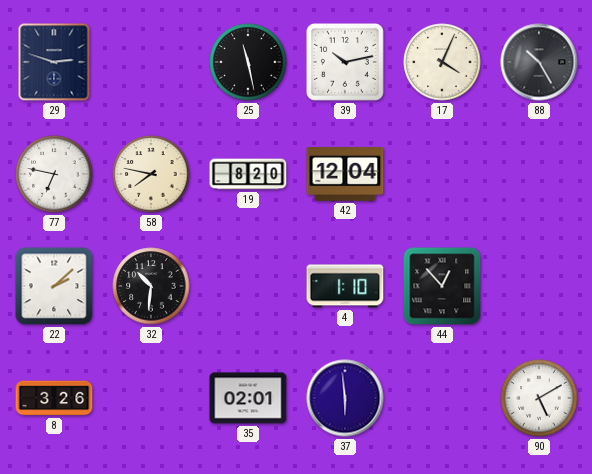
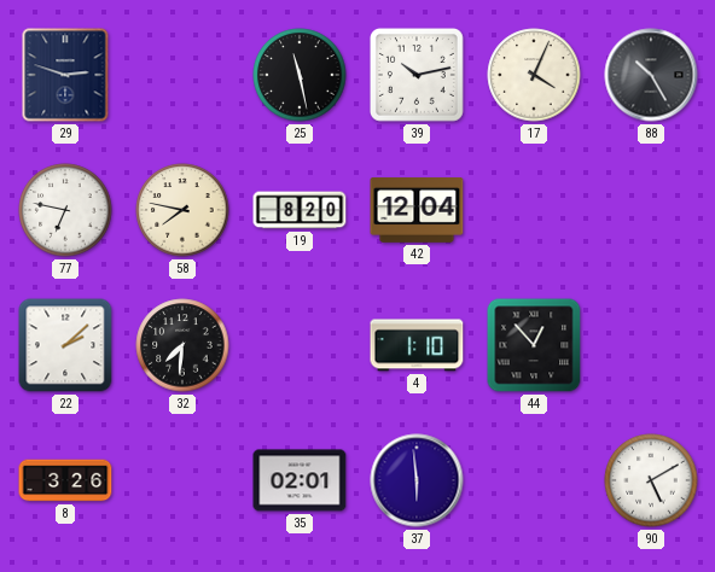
32: 10:31 -> 7:31 (182, 345)
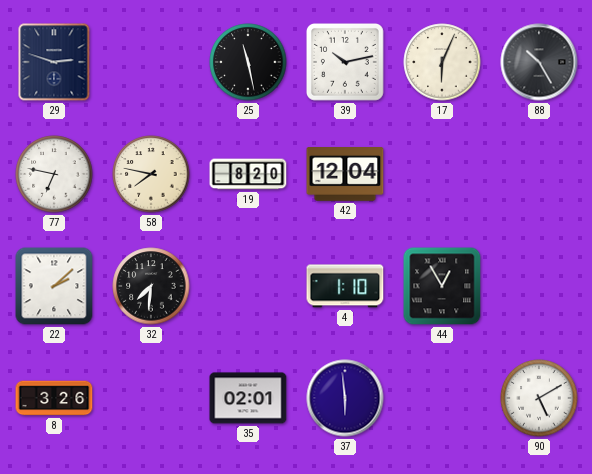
17: 4:04 -> 6:04 (442, 62)
44: 12:53 -> 12:55 (442, 286)
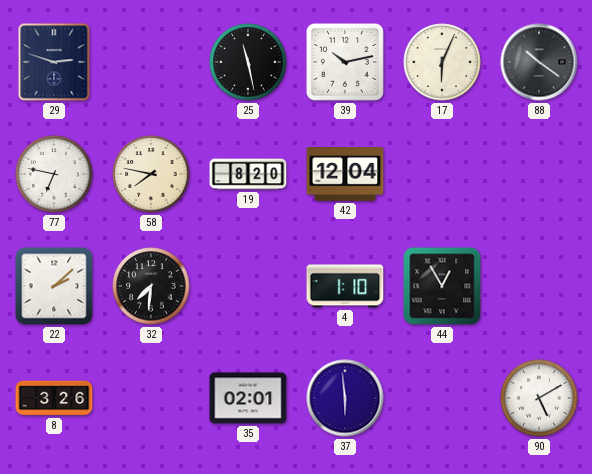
88: 10:25 -> 10:21 (539, 62)
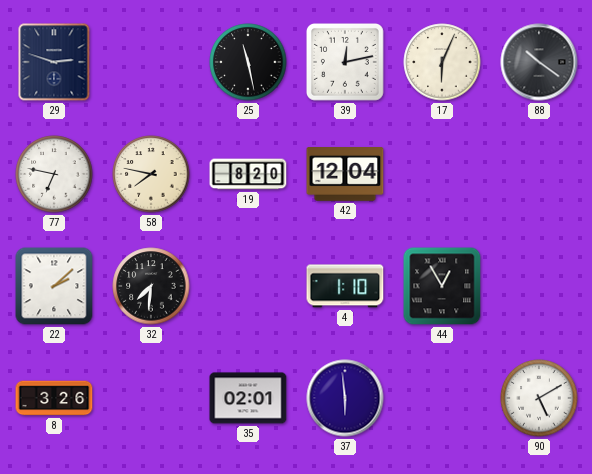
39: 10:13 -> 12:13 (345, 62)
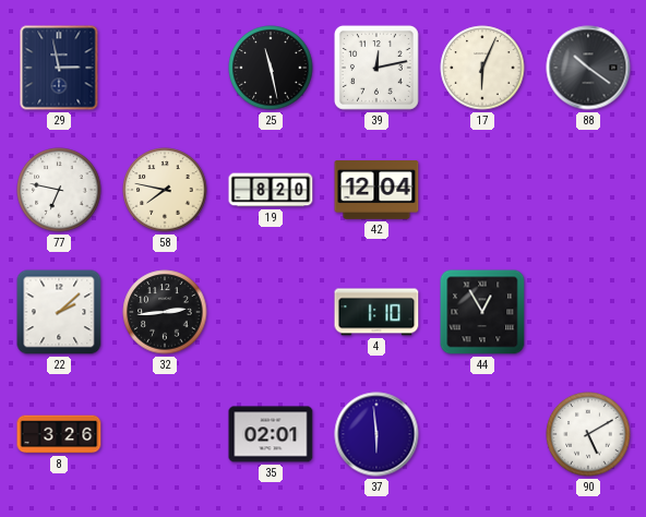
29: 2:48 -> 2:58 (59, 68)
32: 7:31 -> 2:44 (165, 312)
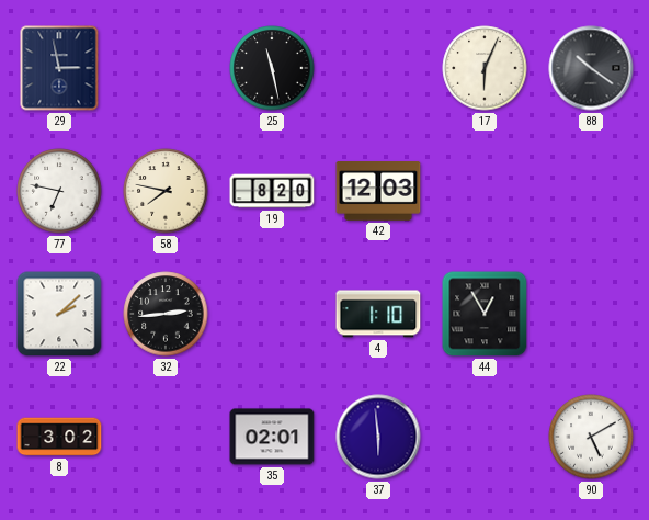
39: 12:13 -> none (376, 68)
42: 12:04 -> 12:03 (378, 192)
8: 3:26 -> 3:02 (59, 437)
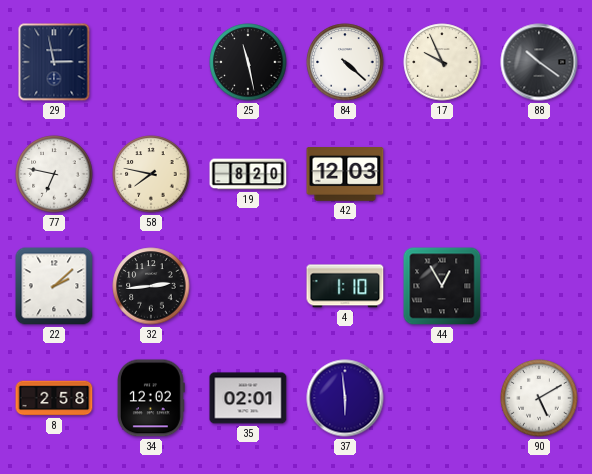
84: none -> 4:22 (345, 62)
17: 6:04 -> 9:56 (442, 62)
8: 3:02 -> 2:58 (54, 398)
34: none -> 12:02 (151, 398)
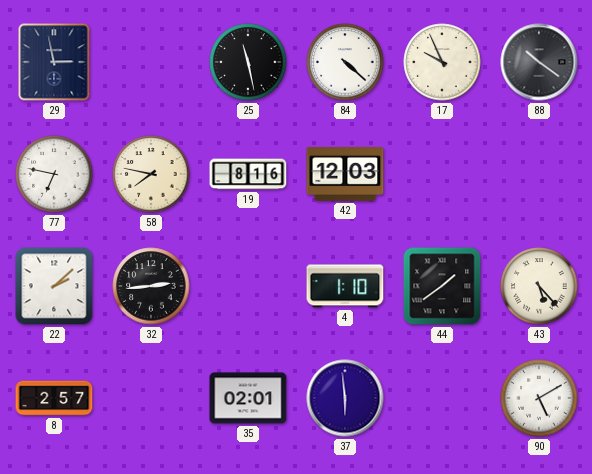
19: 8:20 -> 8:16 (248, 174)
44: 12:55 -> 1:39 (442, 286)
43: none -> 5:23 (539, 286)
8: 2:58 -> 2:57 (54, 398)
34: 12:02 -> none (151, 398)
